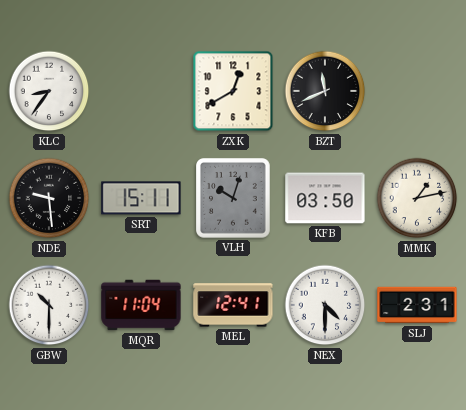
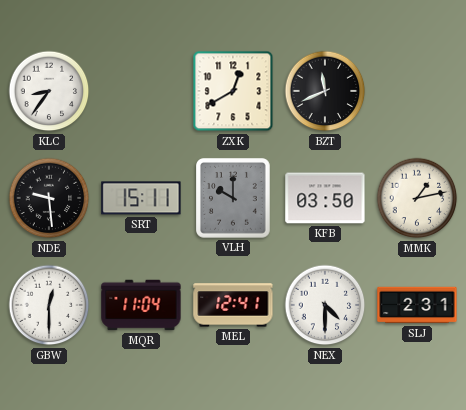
VLH: 10:03 -> 10:00 (234, 198)
GBW: 10:30 -> 12:30 (49, 305)
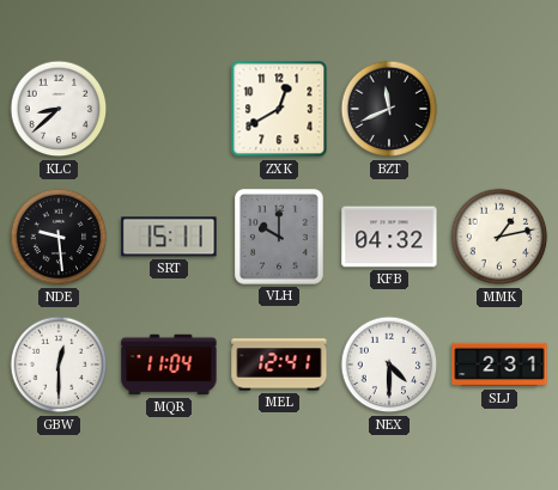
KLC: 8:36 -> 8:38 (59, 109)
KFB: 03:50 -> 04:32 (389, 237)
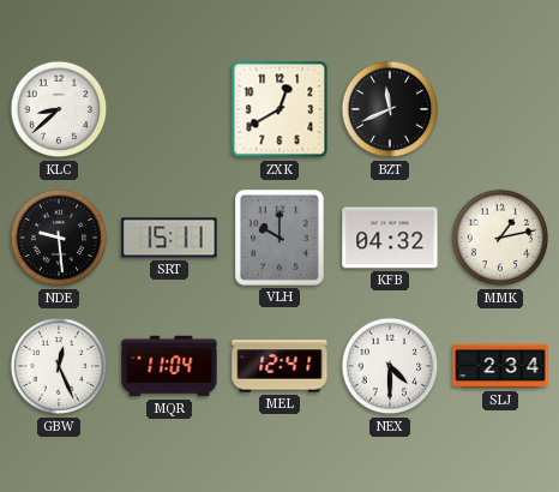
GBW: 12:30 -> 12:26 (59, 366)
SLJ: 2:31 -> 2:34 (500, 366)
